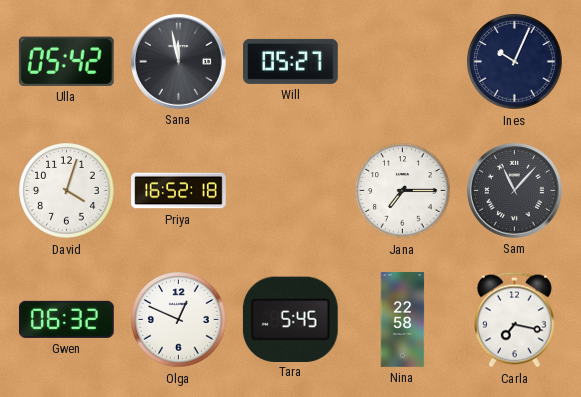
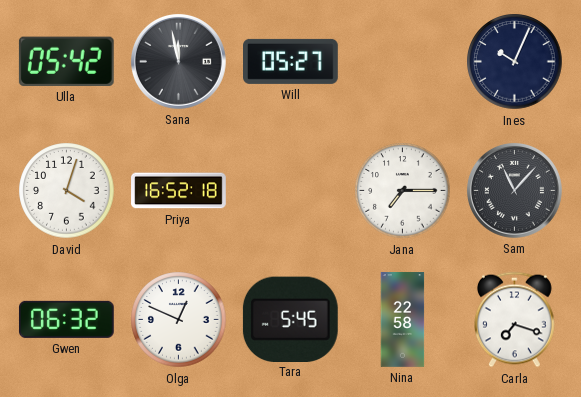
Carla: 7:17 -> 7:18 (514, 320)
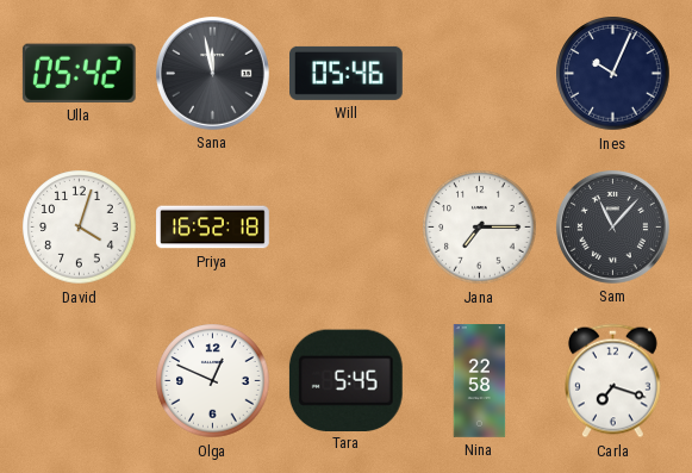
Will: 05:27 -> 05:46 (347, 73)
Gwen: 06:32 -> none (66, 319)
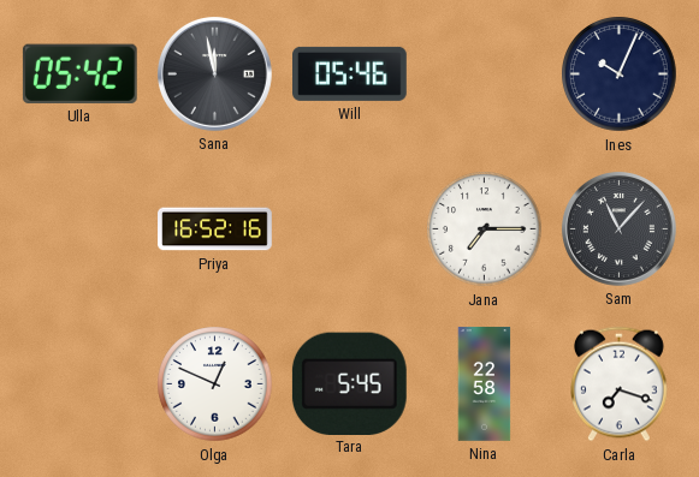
David: 4:03 -> none (80, 228)
Priya: 16:52:18 -> 16:52:16 (215, 229)
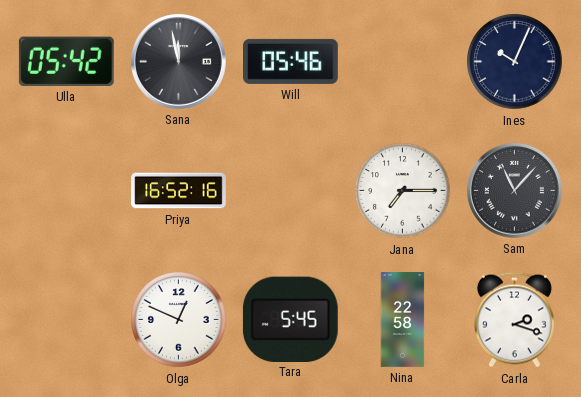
Carla: 7:18 -> 2:18 (514, 320)
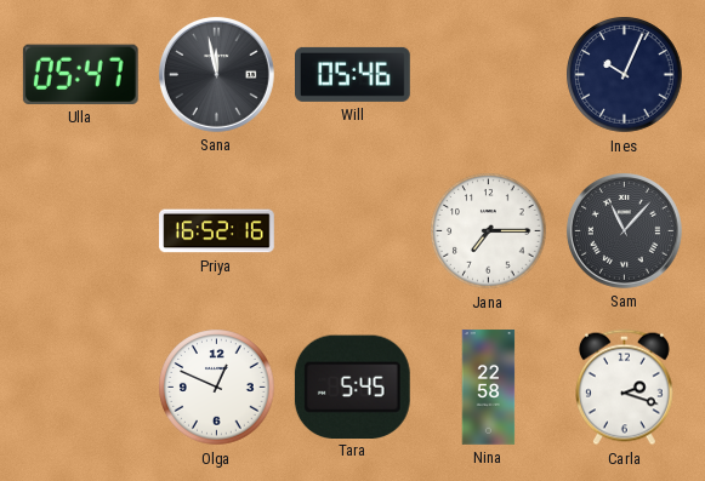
Ulla: 05:42 -> 05:47 (80, 74)
